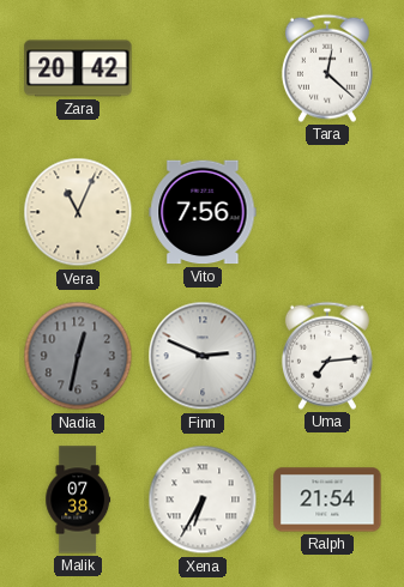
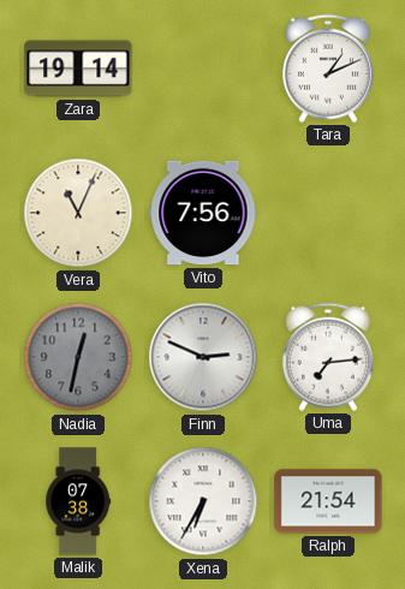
Zara: 20:42 -> 19:14 (78, 69)
Tara: 12:22 -> 1:11 (328, 69)
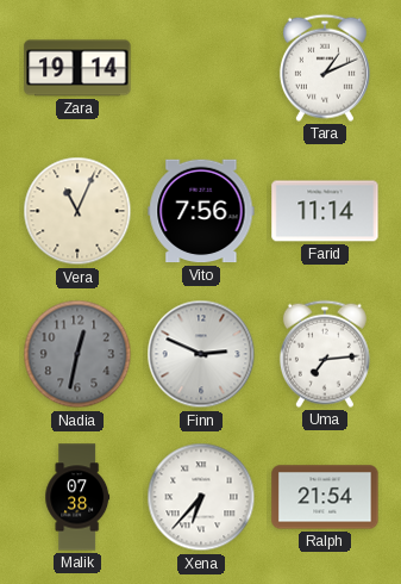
Farid: none -> 11:14 (325, 211)
Xena: 6:35 -> 6:37 (201, 497)
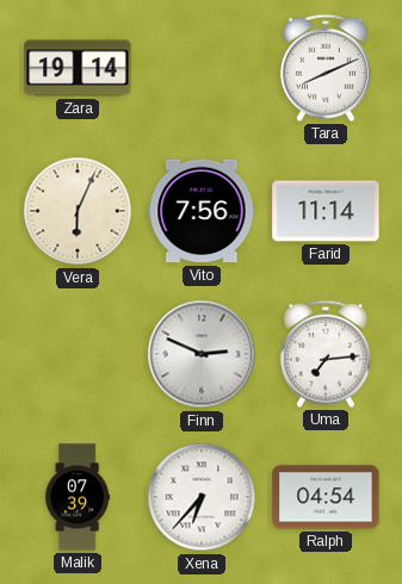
Tara: 1:11 -> 8:11 (326, 68)
Vera: 11:04 -> 6:04 (78, 211)
Nadia: 12:32 -> none (77, 354)
Malik: 07:38 -> 07:39 (78, 497)
Ralph: 21:54 -> 04:54 (326, 497)
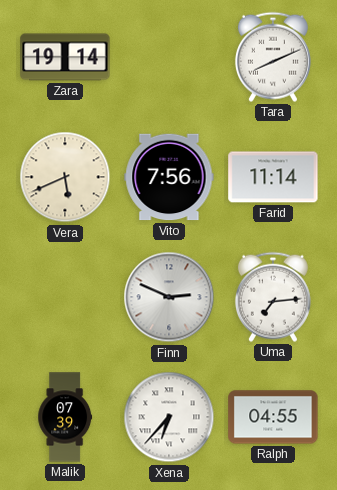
Vera: 6:04 -> 5:41 (65, 177)
Ralph: 04:54 -> 04:55 (273, 417)
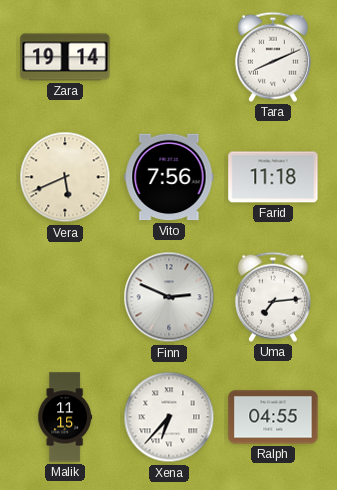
Farid: 11:14 -> 11:18 (273, 177)
Malik: 07:39 -> 11:15 (65, 417)
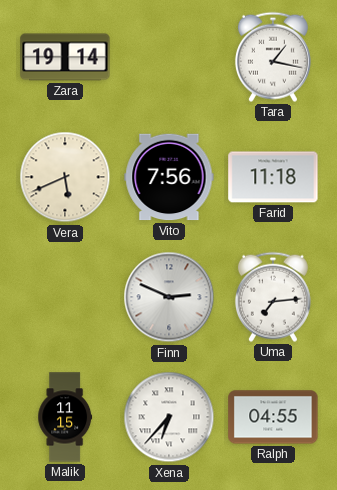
Tara: 8:11 -> 1:17 (273, 57)
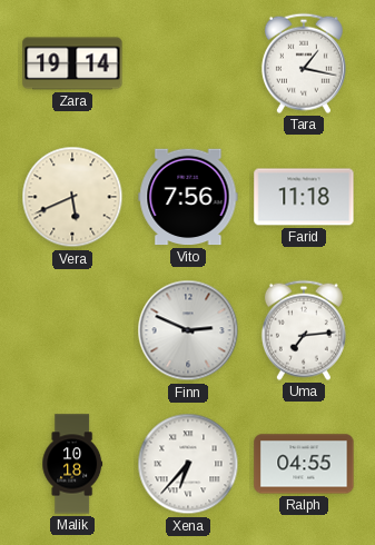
Malik: 11:15 -> 10:18 (72, 464)
